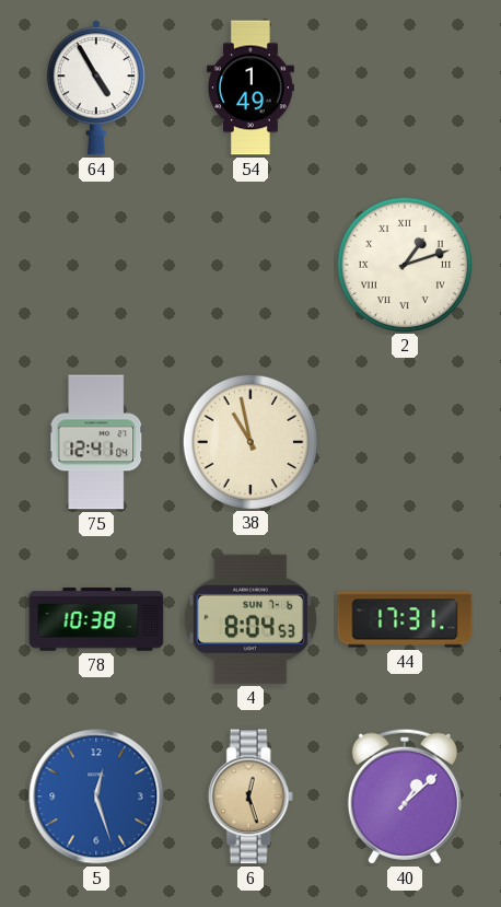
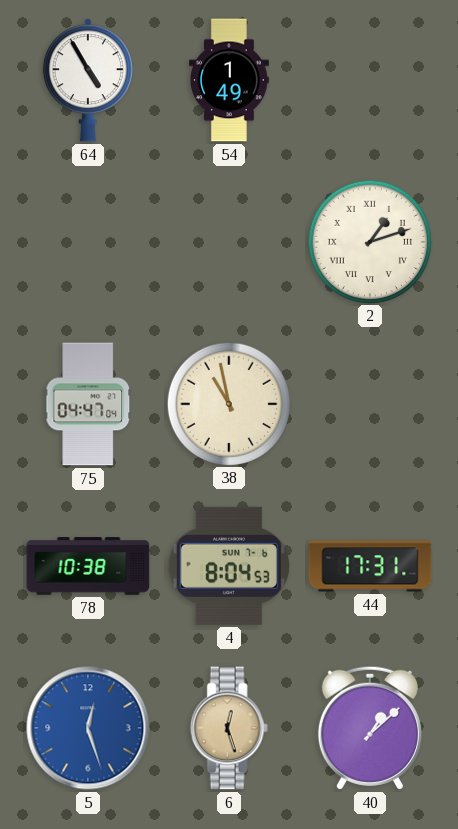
75: 12:41 -> 04:47 (88, 404)
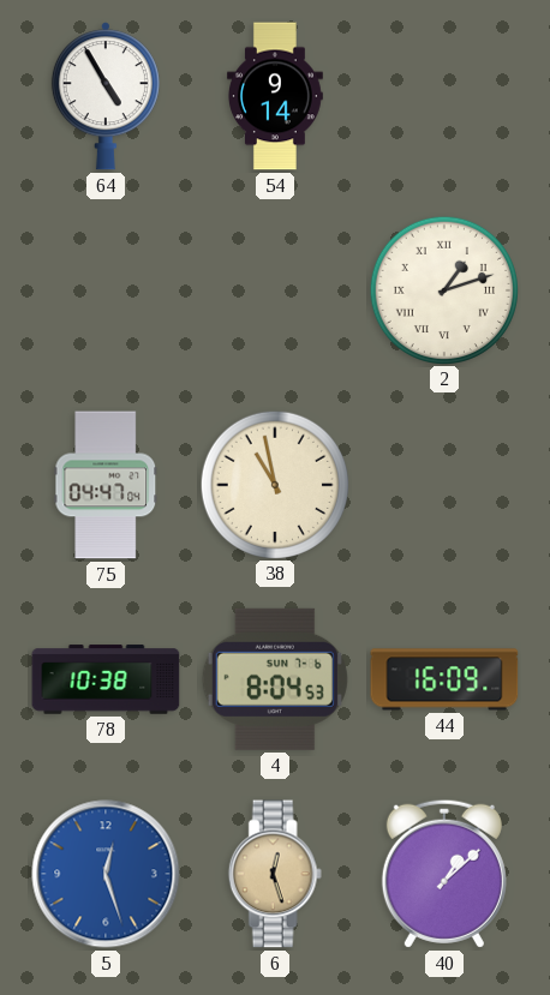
54: 1:49 -> 9:14 (275, 96)
44: 17:31 -> 16:09 (444, 679)
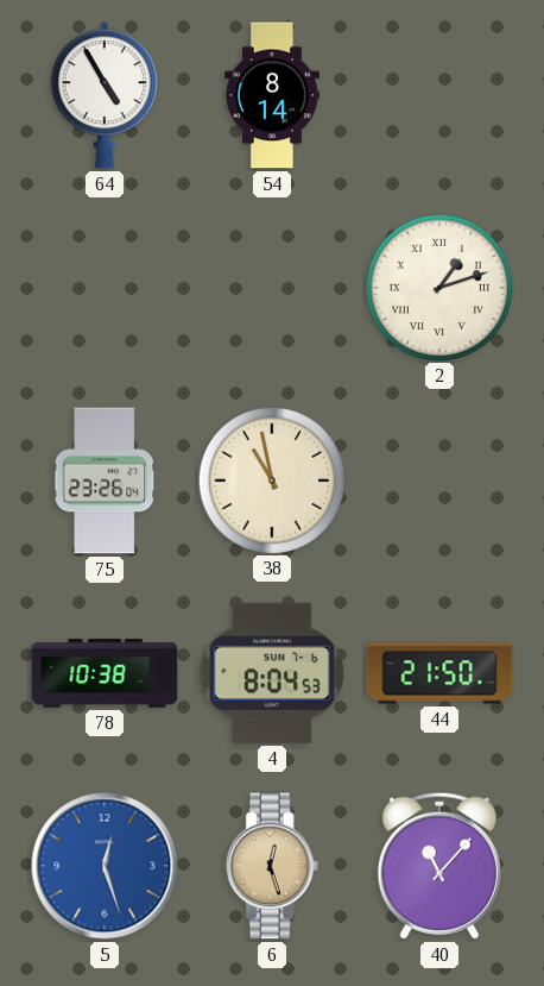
54: 9:14 -> 8:14 (272, 95)
75: 04:47 -> 23:26 (105, 481)
44: 16:09 -> 21:50 (439, 673)
40: 1:08 -> 11:07 (439, 866)
